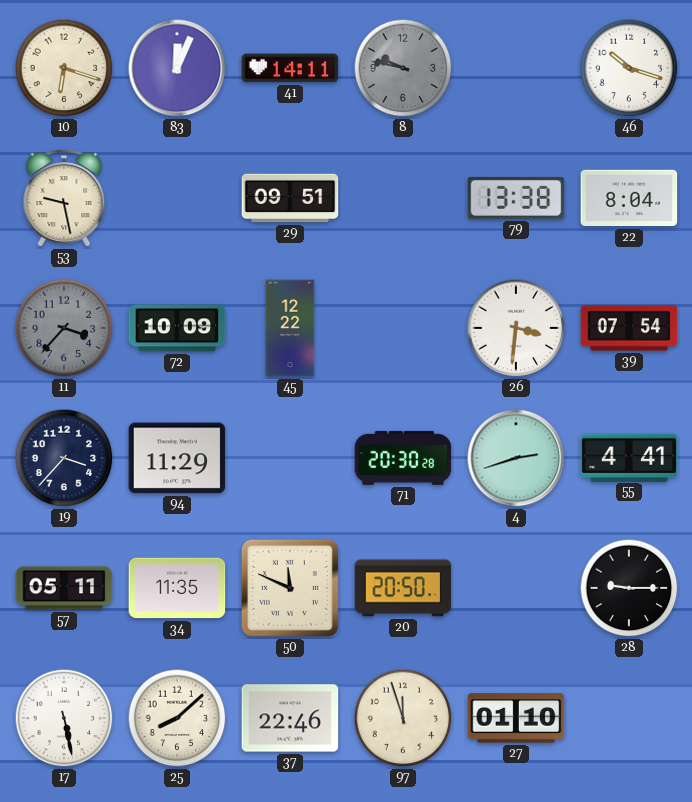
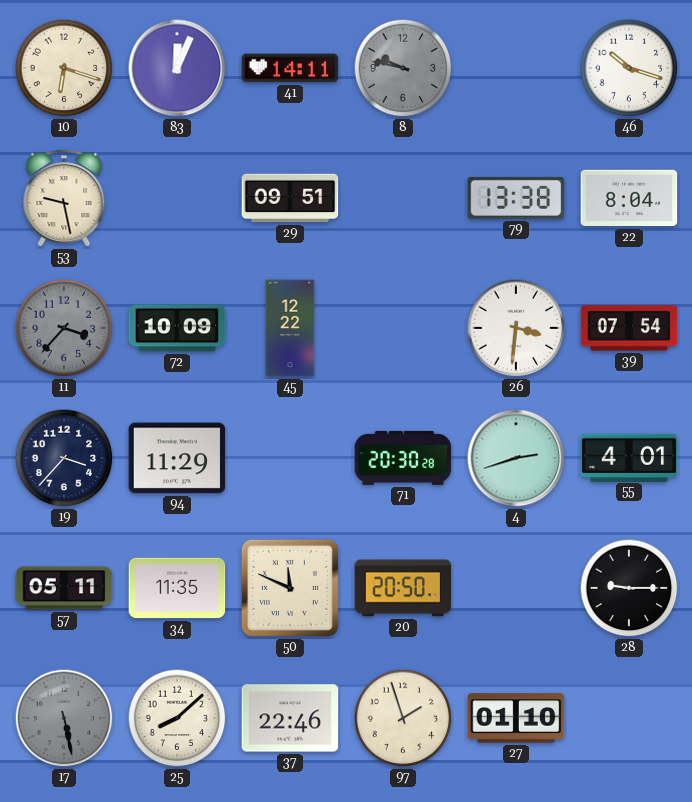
55: 4:41 -> 4:01 (629, 457)
17 dial: white -> grey (64, 718)
97: 11:57 -> 1:57 (403, 718)
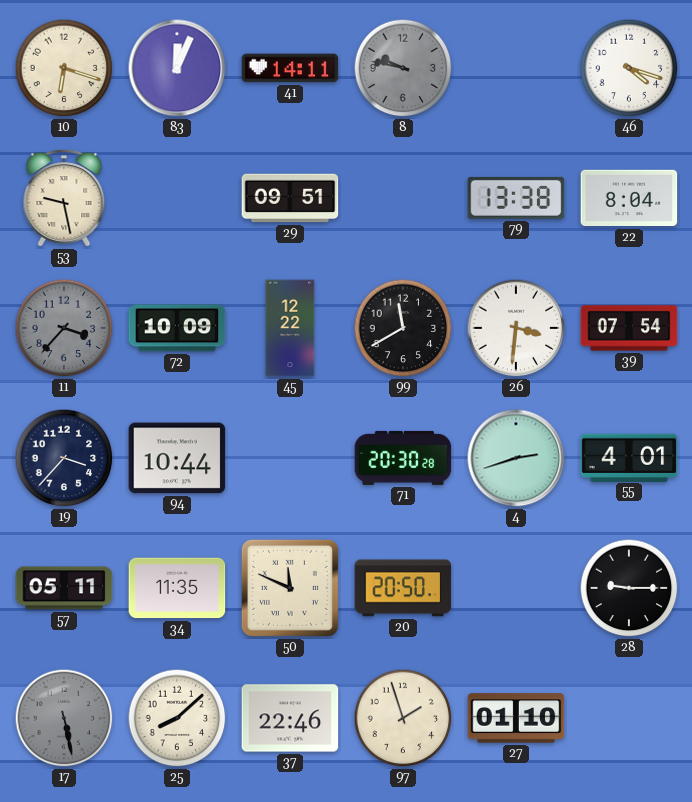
46: 10:18 -> 4:18 (629, 68)
99: none -> 11:40 (403, 328)
94: 11:29 -> 10:44 (177, 458)
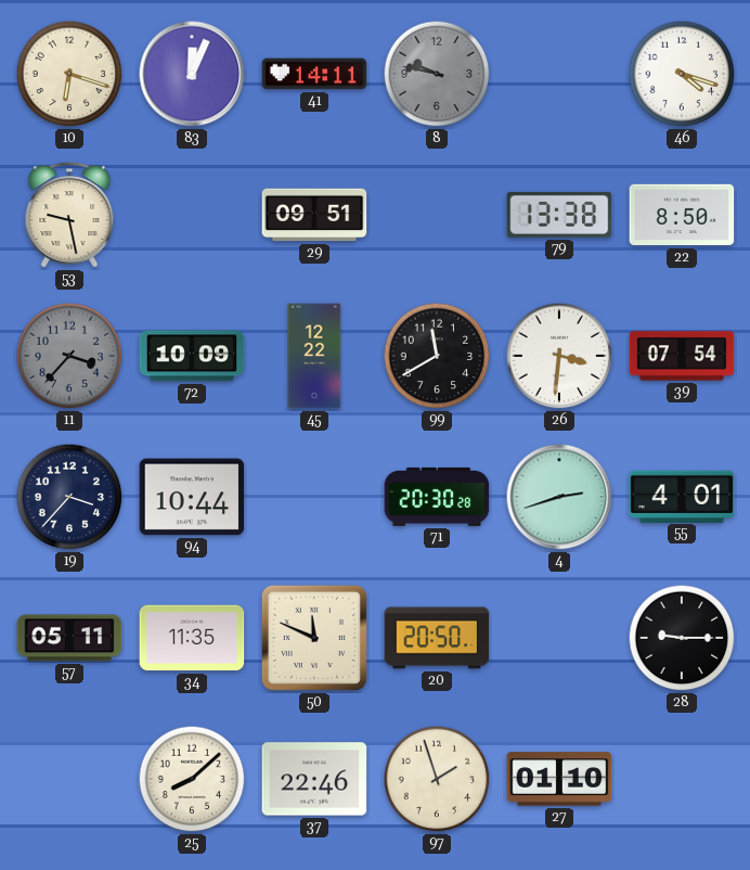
22: 8:04 -> 8:50 (682, 215)
17: 5:28 -> none (64, 718)
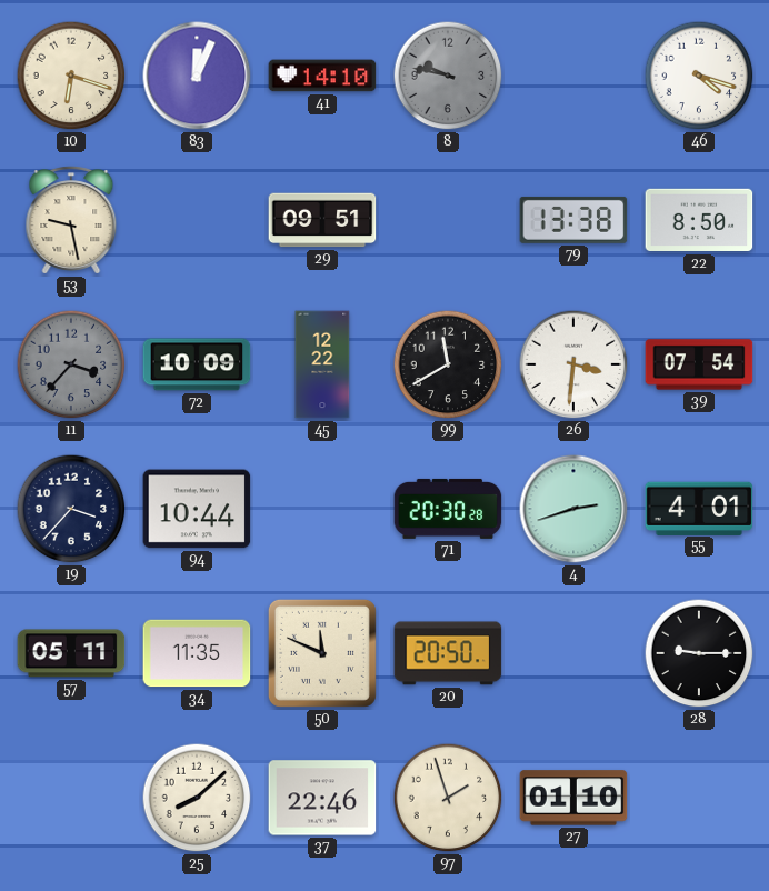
41: 14:11 -> 14:10 (322, 76)
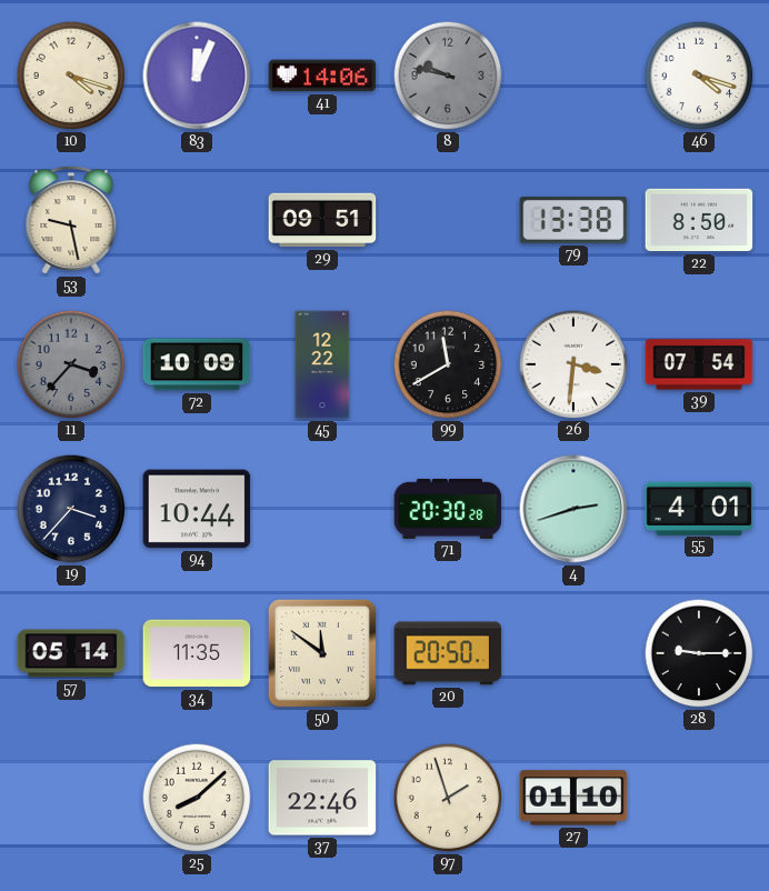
10: 6:18 -> 4:18 (71, 76)
41: 14:10 -> 14:06 (322, 76)
57: 05:11 -> 05:14 (71, 653)
50: 11:49 -> 11:51 (322, 653)
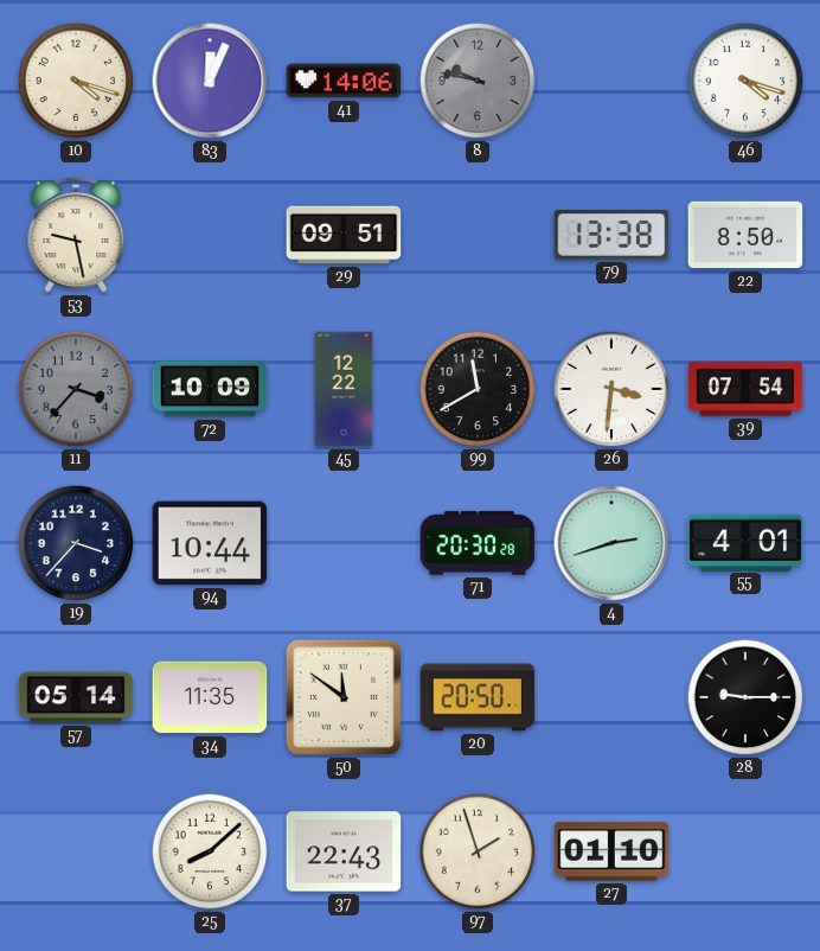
37: 22:46 -> 22:43 (344, 851)
